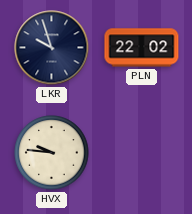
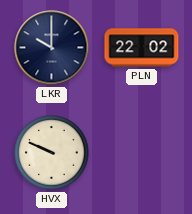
LKR: 9:57 -> 10:00 (52, 48)
HVX: 9:46 -> 9:49 (52, 153)
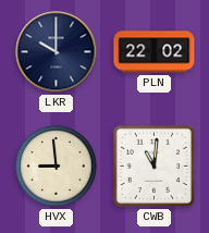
HVX: 9:49 -> 8:59 (57, 167)
CWB: none -> 11:01 (153, 165)
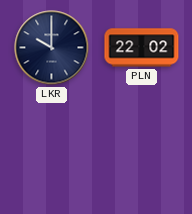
HVX: 8:59 -> none (57, 167)
CWB: 11:01 -> none (153, 165)
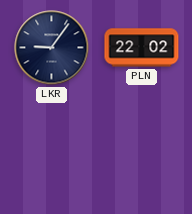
LKR: 10:00 -> 9:06 (52, 48)
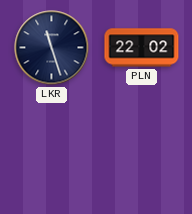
LKR: 9:06 -> 11:27 (52, 48)
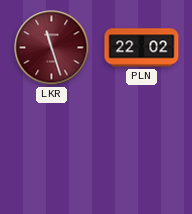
LKR dial: navy -> burgundy (52, 48)
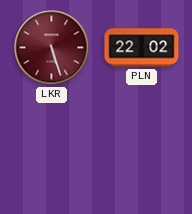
LKR: 11:27 -> 5:27 (52, 48)
